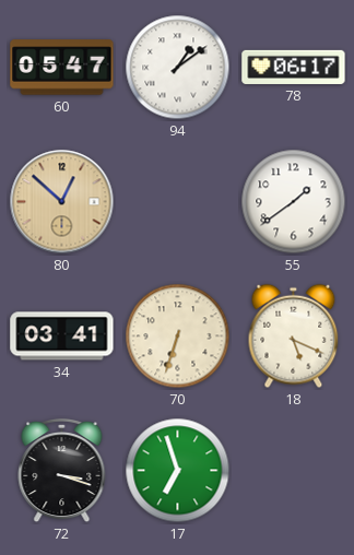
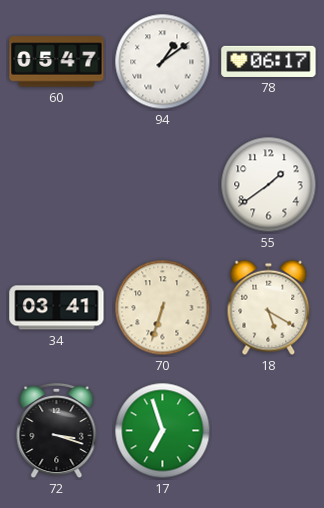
80: 12:52 -> none (62, 202)
18: 5:19 -> 5:20 (269, 308)
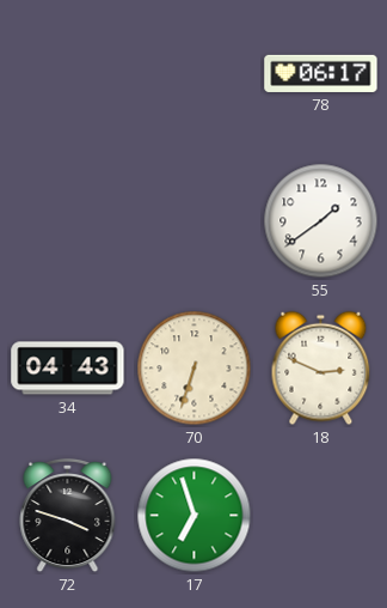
60: 05:47 -> none (57, 62)
94: 1:09 -> none (163, 62)
34: 03:41 -> 04:43 (68, 369)
18: 5:20 -> 2:49 (321, 369)
72: 3:18 -> 3:48 (68, 516)
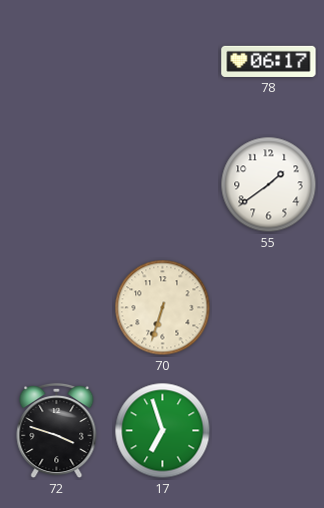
34: 04:43 -> none (68, 369)
18: 2:49 -> none (321, 369)
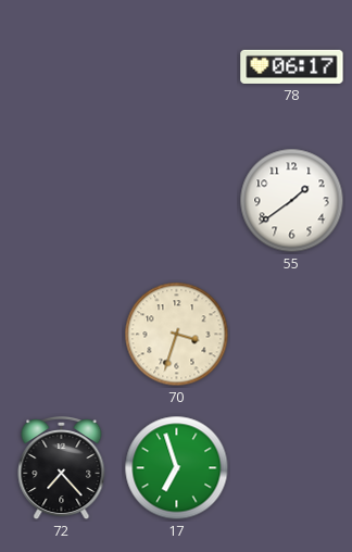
70: 6:33 -> 3:33 (177, 335)
72: 3:48 -> 7:23 (62, 468)
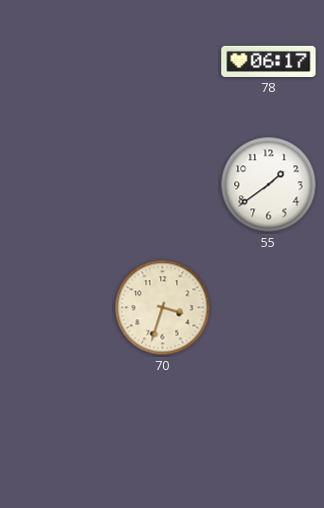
72: 7:23 -> none (62, 468)
17: 6:57 -> none (177, 468)
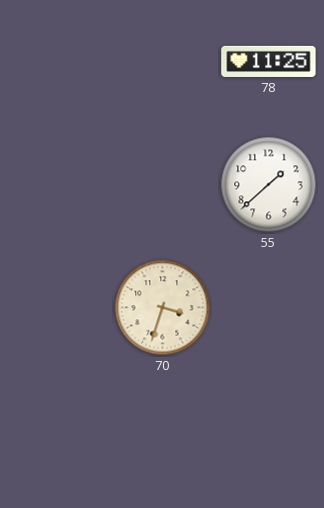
78: 06:17 -> 11:25 (269, 61)
55: 1:39 -> 1:38 (269, 185)
